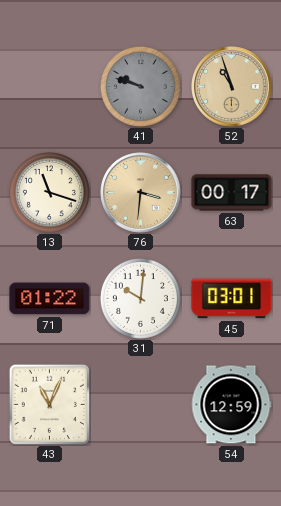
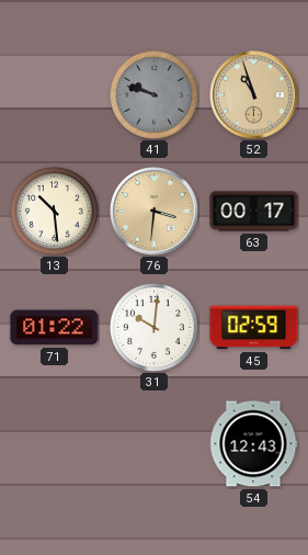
13: 11:18 -> 10:29 (54, 211)
45: 03:01 -> 02:59 (254, 328)
43: 11:04 -> none (49, 404)
54: 12:59 -> 12:43 (254, 444)
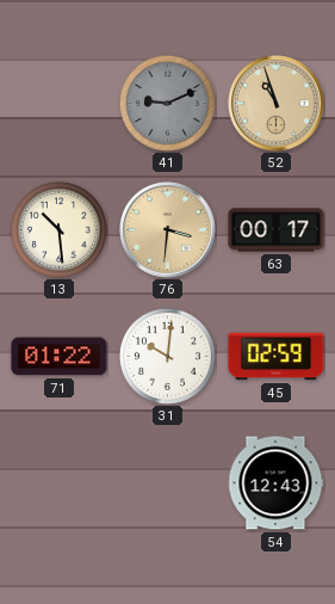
41: 9:48 -> 9:11 (167, 103)
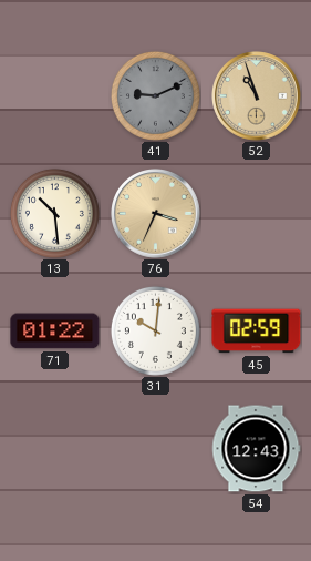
76: 3:31 -> 3:34 (156, 214)
63: 00:17 -> none (277, 230)
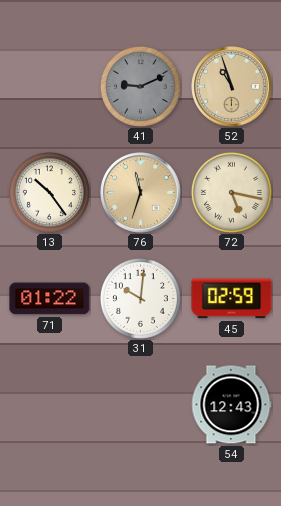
13: 10:29 -> 10:24 (49, 192)
76: 3:34 -> 11:33 (141, 193)
72: none -> 5:17 (231, 192)
